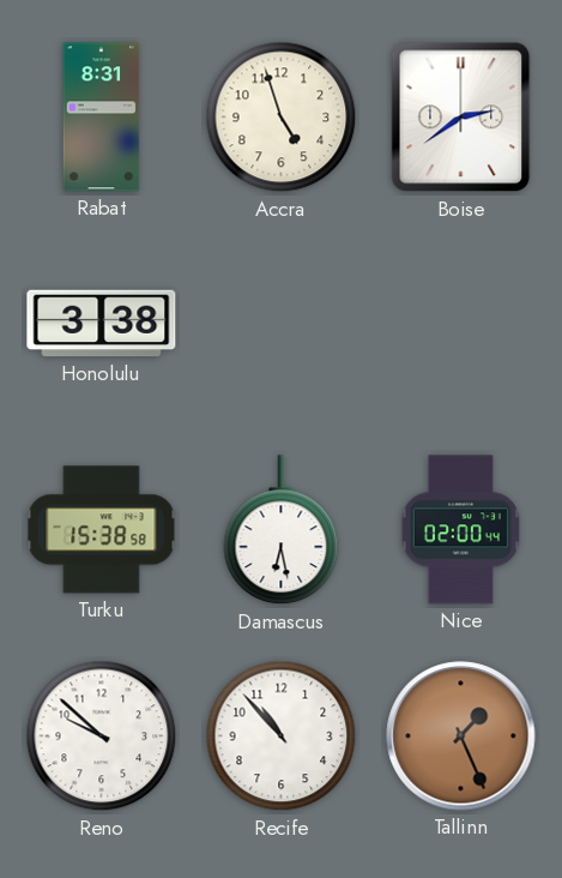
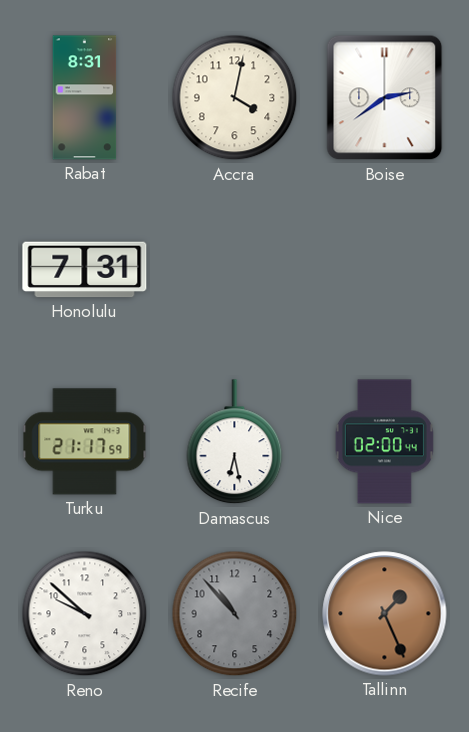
Accra: 4:57 -> 4:02 (235, 98)
Honolulu: 3:38 -> 7:31 (85, 270)
Turku: 15:38 -> 21:17 (85, 442)
Recife dial: white -> grey (235, 614)
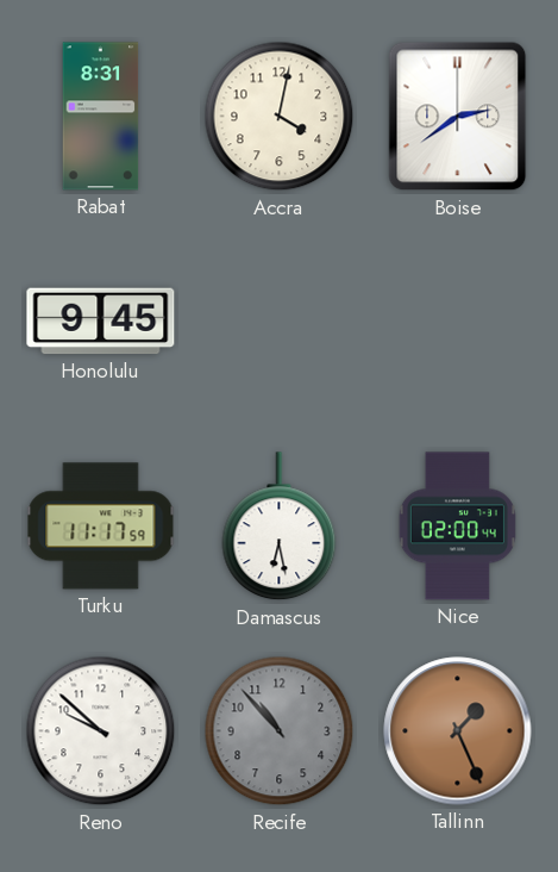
Honolulu: 7:31 -> 9:45 (101, 322)
Turku: 21:17 -> 11:17 (101, 527)
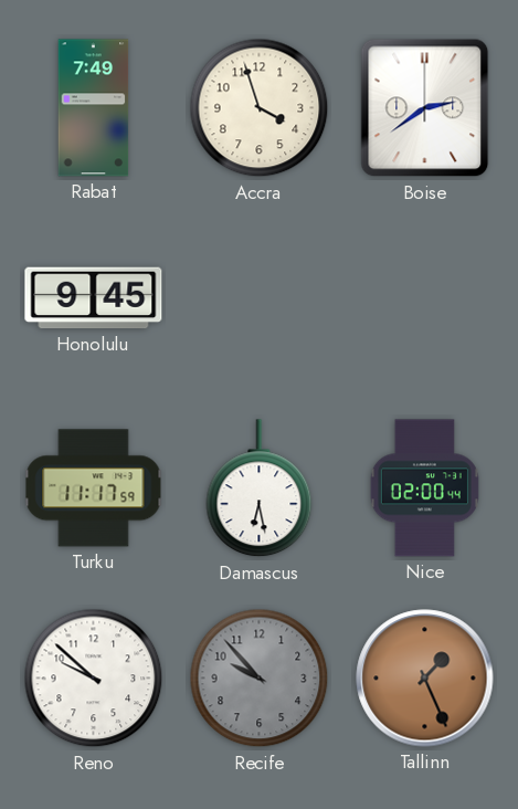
Rabat: 8:31 -> 7:49 (94, 108)
Accra: 4:02 -> 3:57 (260, 108)
Recife: 10:53 -> 9:53 (260, 679)
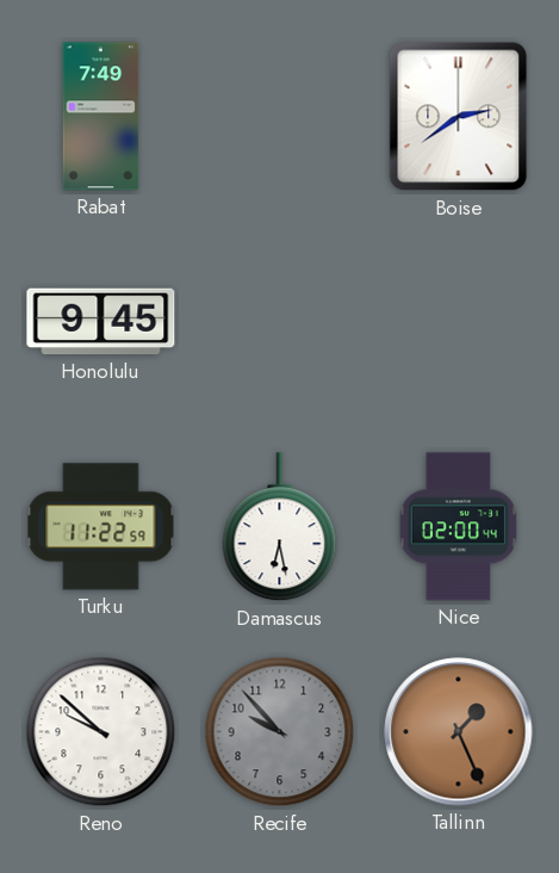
Accra: 3:57 -> none (260, 108)
Turku: 11:17 -> 11:22 (101, 527)
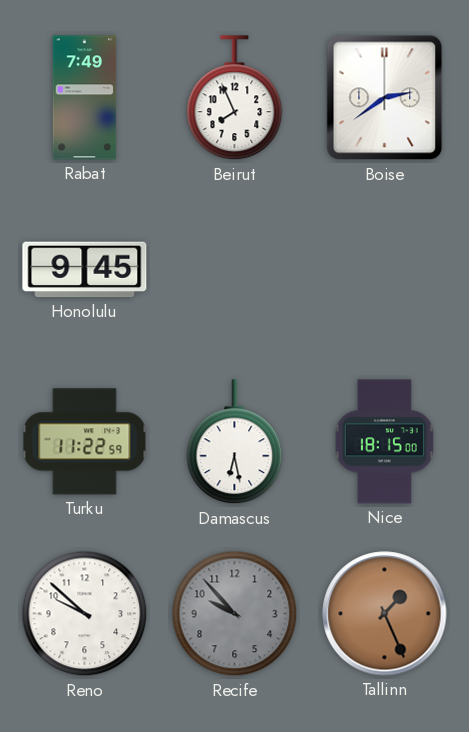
Beirut: none -> 7:56 (235, 98)
Nice: 02:00 -> 18:15 (384, 442)
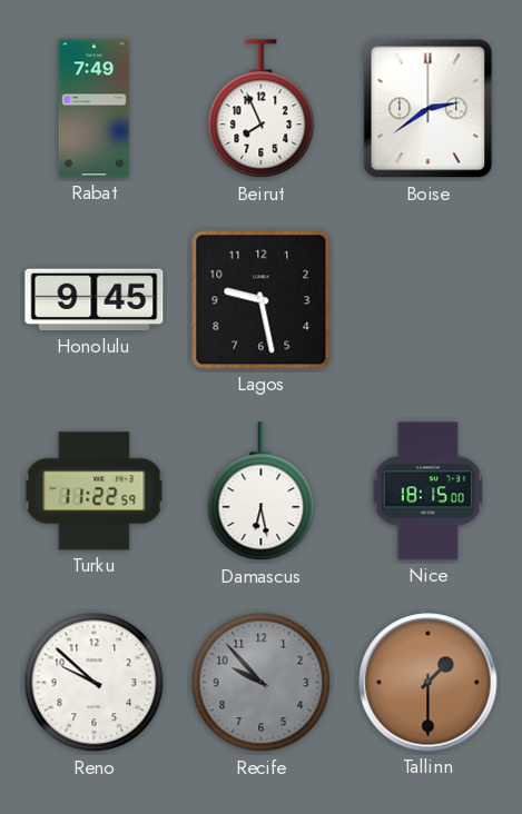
Lagos: none -> 9:28 (262, 300)
Tallinn: 1:26 -> 1:30 (429, 683)
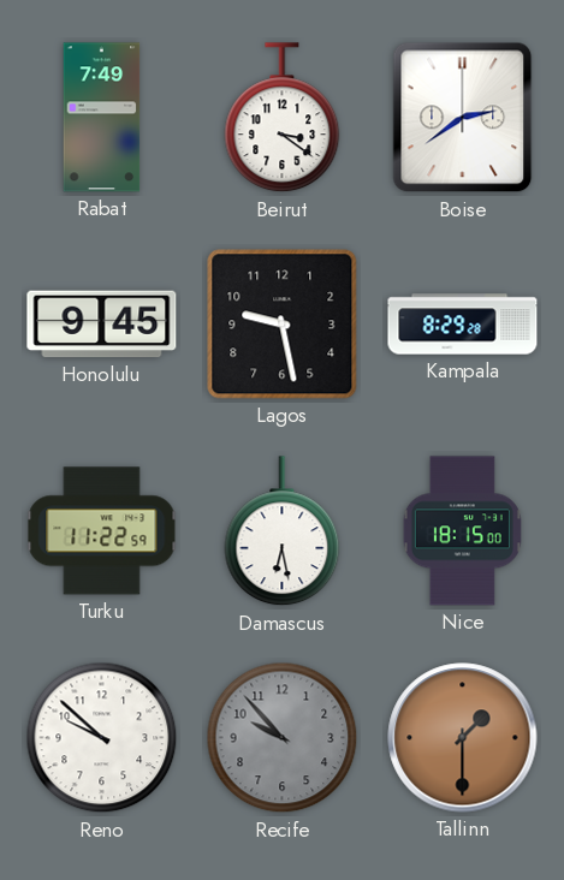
Beirut: 7:56 -> 3:21 (283, 118)
Kampala: none -> 8:29 (463, 325)
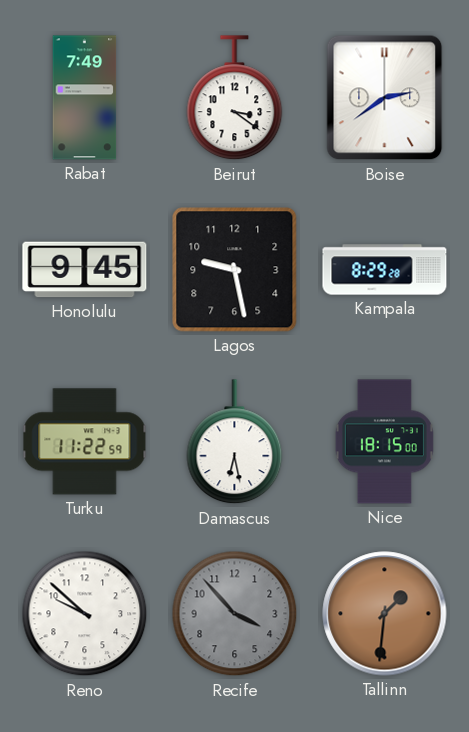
Recife: 9:53 -> 3:53 (235, 614)
Tallinn: 1:30 -> 1:31 (385, 614)
